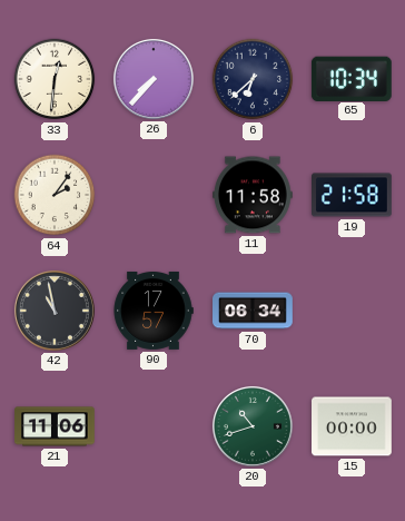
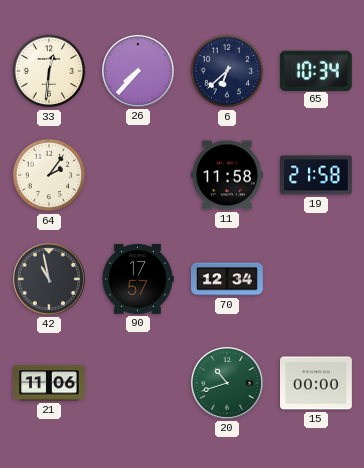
70: 06:34 -> 12:34 (228, 279)
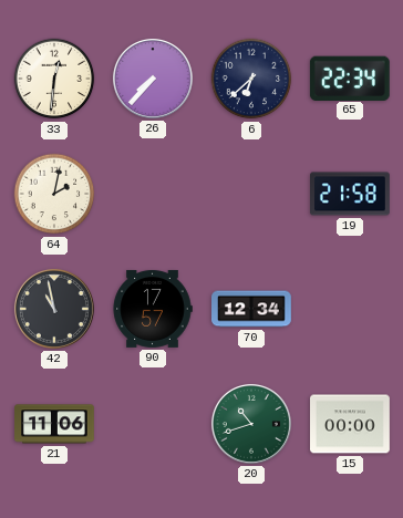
65: 10:34 -> 22:34 (350, 77)
64: 2:06 -> 2:02 (54, 194)
11: 11:58 -> none (228, 175)
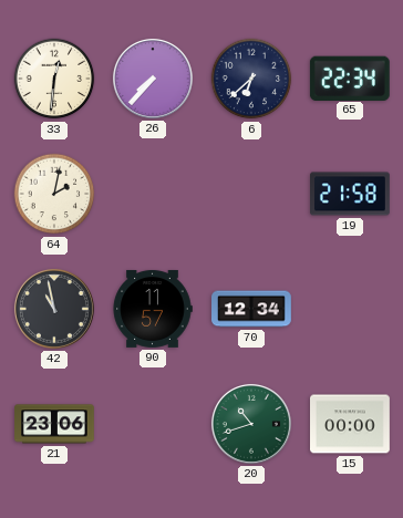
90: 17:57 -> 11:57 (153, 309)
21: 11:06 -> 23:06 (55, 424)
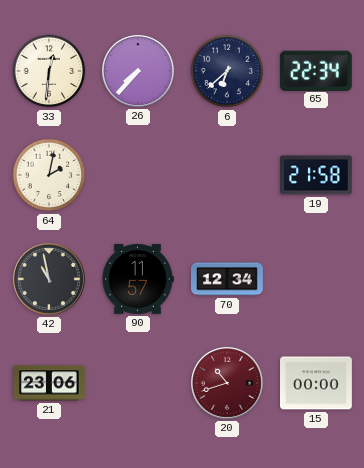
20 dial: green -> burgundy (227, 383)
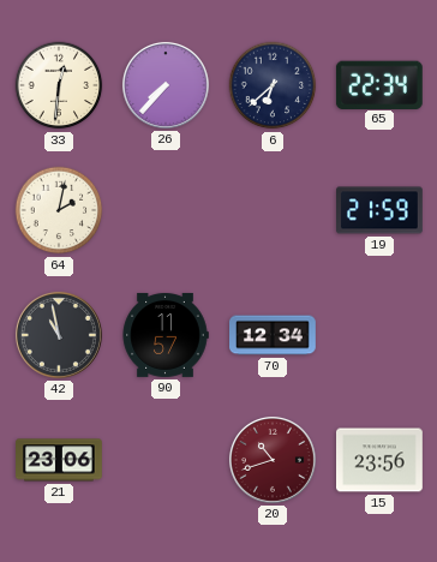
19: 21:58 -> 21:59 (381, 210)
15: 00:00 -> 23:56 (381, 460)
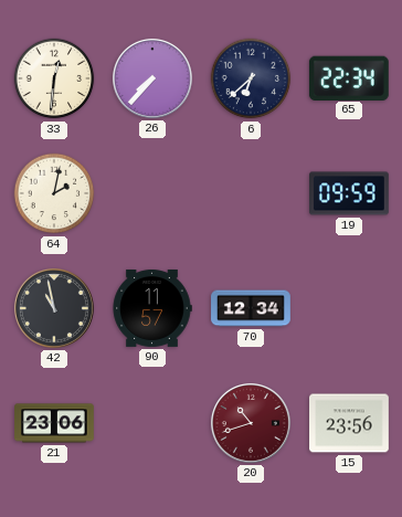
19: 21:59 -> 09:59 (350, 193)
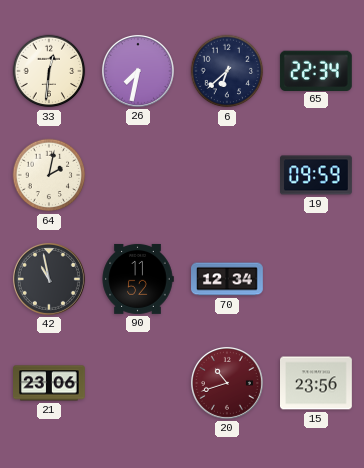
26: 7:37 -> 7:32 (138, 71)
90: 11:57 -> 11:52 (138, 279)
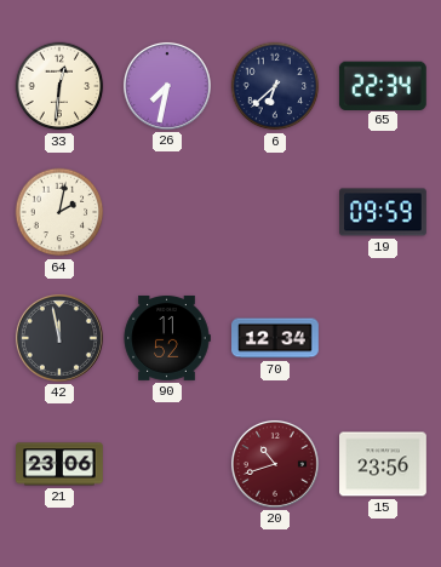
42: 10:58 -> 11:58 (59, 338)
